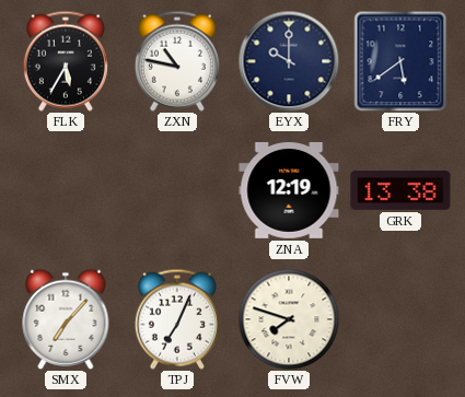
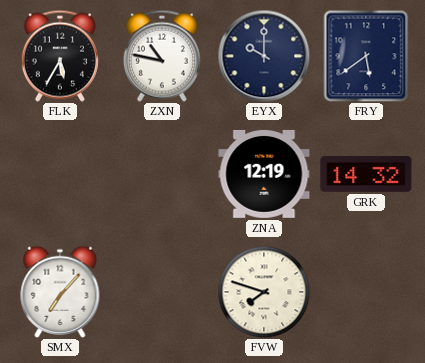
GRK: 13:38 -> 14:32 (366, 174)
TPJ: 7:04 -> none (177, 319)
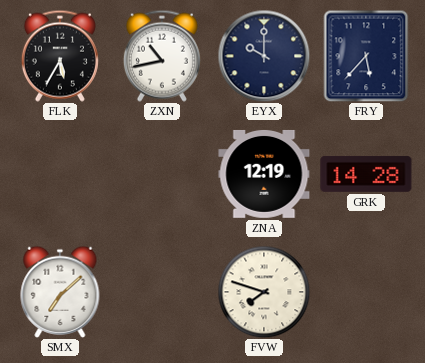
ZXN: 10:47 -> 10:43 (162, 56)
FRY: 5:39 -> 5:37 (366, 56)
GRK: 14:32 -> 14:28 (366, 174)
SMX: 7:07 -> 7:08 (60, 292)
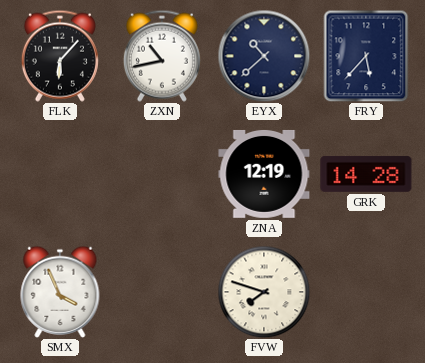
FLK: 5:35 -> 6:07 (60, 56)
EYX: 10:00 -> 10:38 (264, 56)
SMX: 7:08 -> 3:56 (60, 292)
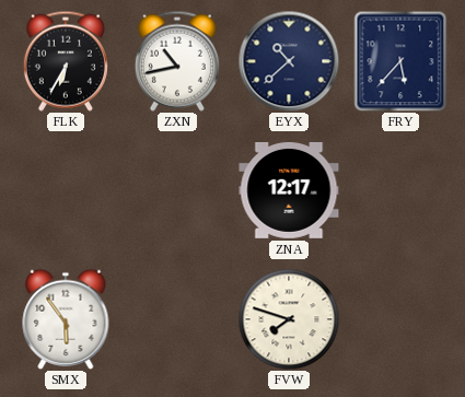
FLK: 6:07 -> 6:35 (66, 61)
ZNA: 12:19 -> 12:17 (289, 190)
GRK: 14:28 -> none (366, 174)
SMX: 3:56 -> 5:54 (66, 319)
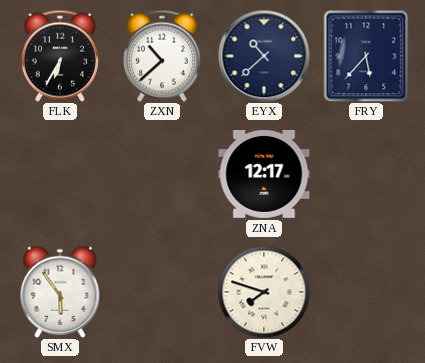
ZXN: 10:43 -> 10:38 (162, 56)
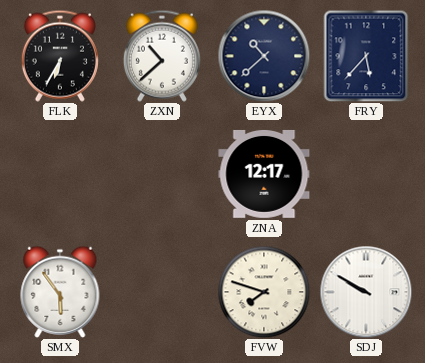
SDJ: none -> 9:50 (366, 292)
